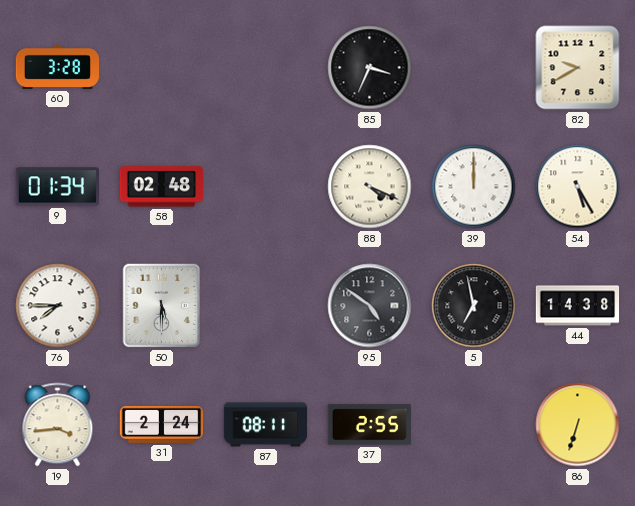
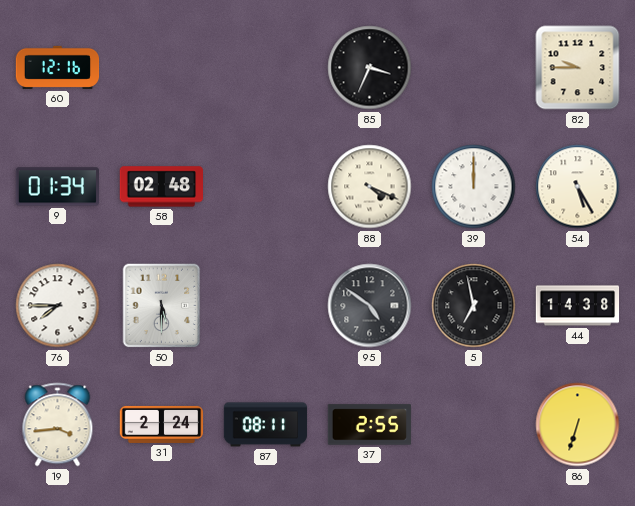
60: 3:28 -> 12:16 (58, 67)
82: 9:40 -> 9:45 (578, 68)
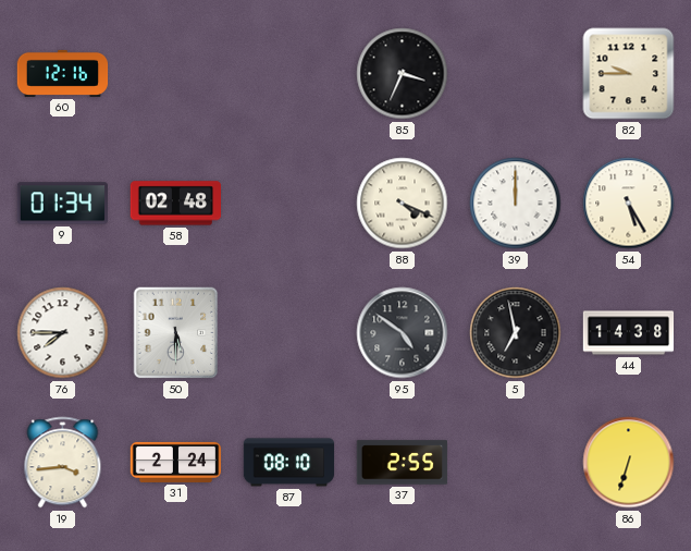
87: 08:11 -> 08:10 (289, 463)
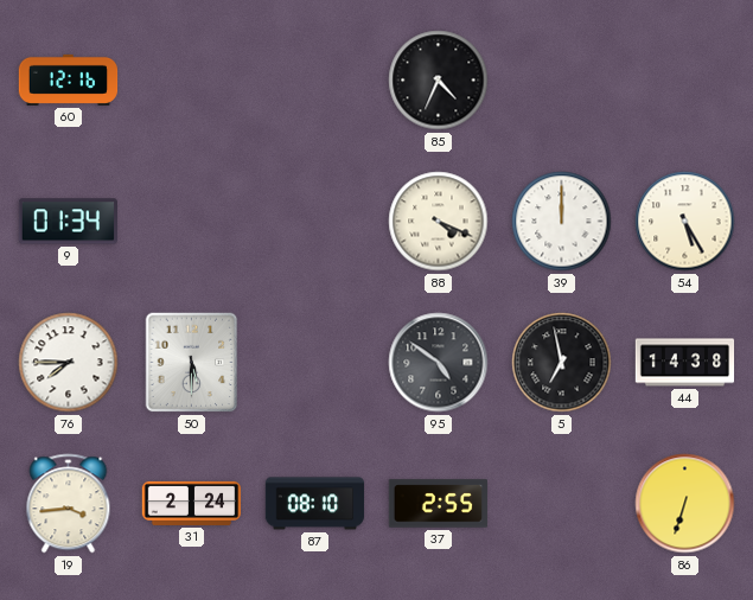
85: 3:34 -> 4:34 (439, 81)
82: 9:45 -> none (629, 74)
58: 02:48 -> none (175, 204)
